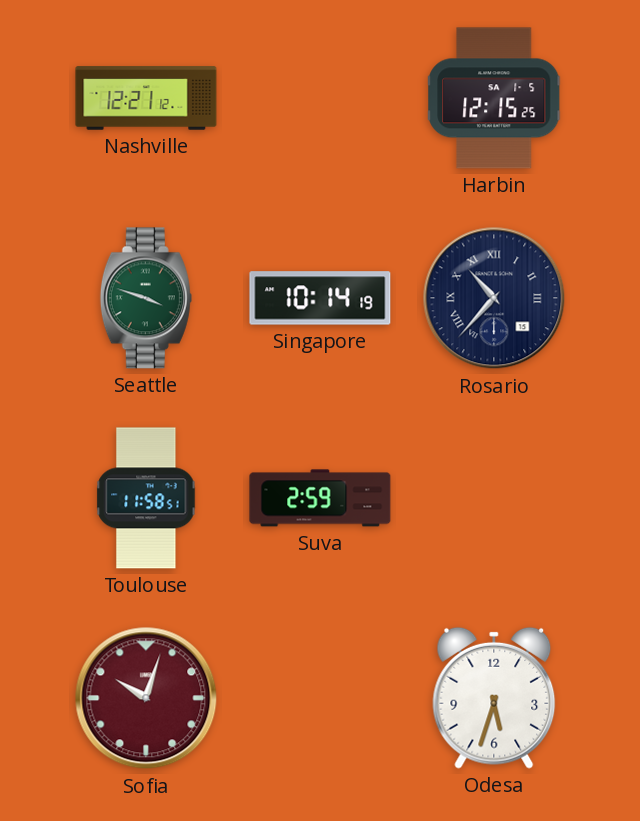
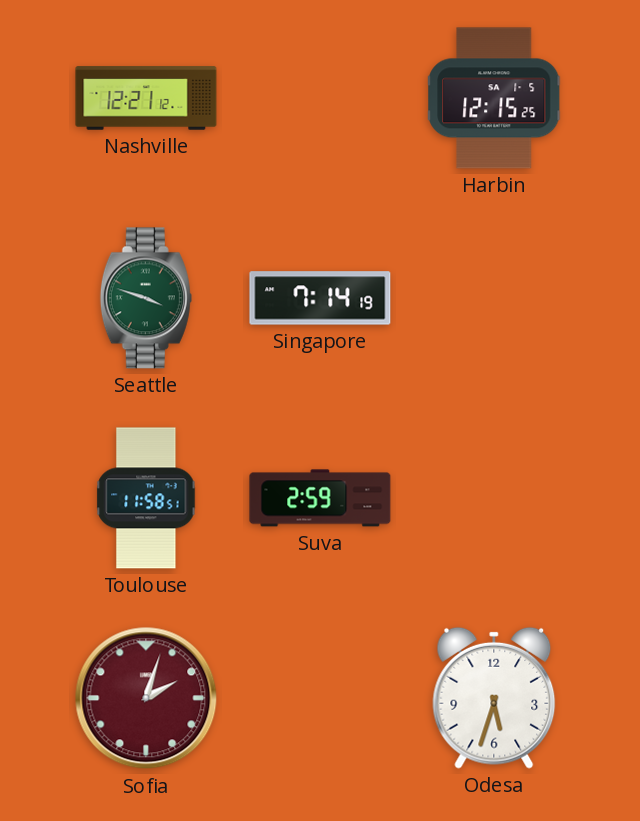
Singapore: 10:14 -> 7:14 (320, 298)
Rosario: 10:37 -> none (494, 298)
Sofia: 10:03 -> 2:03 (146, 698)
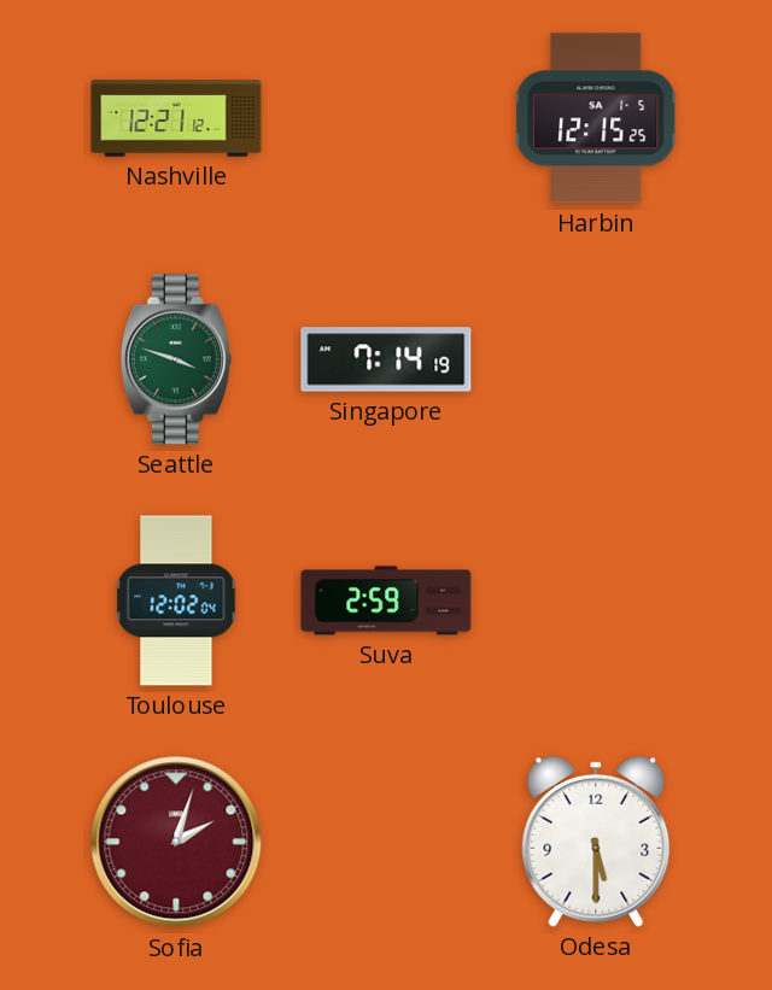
Toulouse: 11:58 -> 12:02 (176, 601)
Odesa: 5:33 -> 5:30 (596, 842)
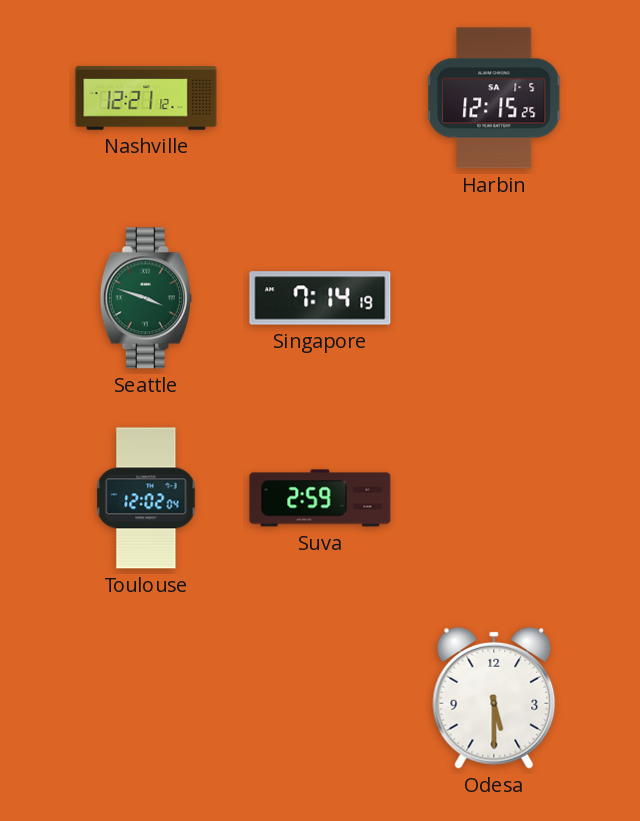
Sofia: 2:03 -> none (176, 842)
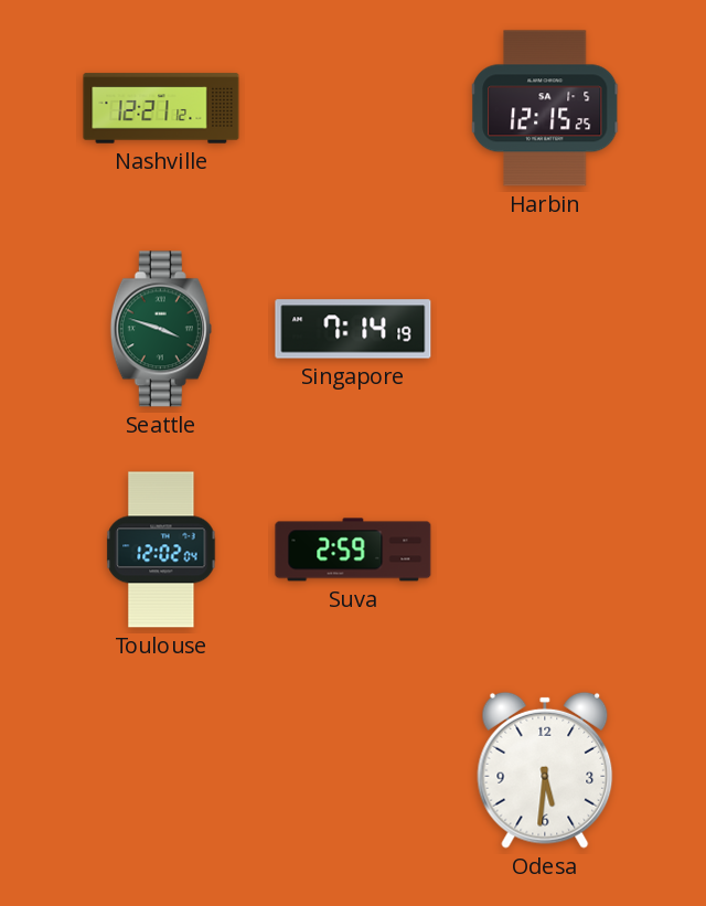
Odesa: 5:30 -> 5:31 (545, 770)
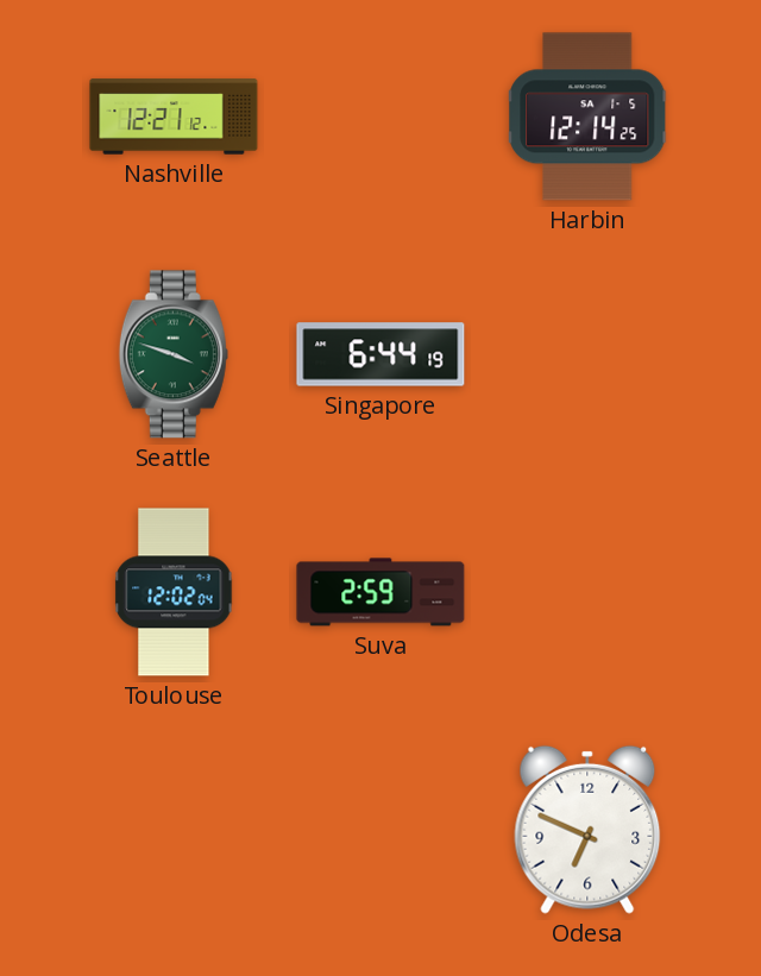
Harbin: 12:15 -> 12:14 (589, 117)
Singapore: 7:14 -> 6:44 (380, 354)
Odesa: 5:31 -> 6:49 (587, 830)
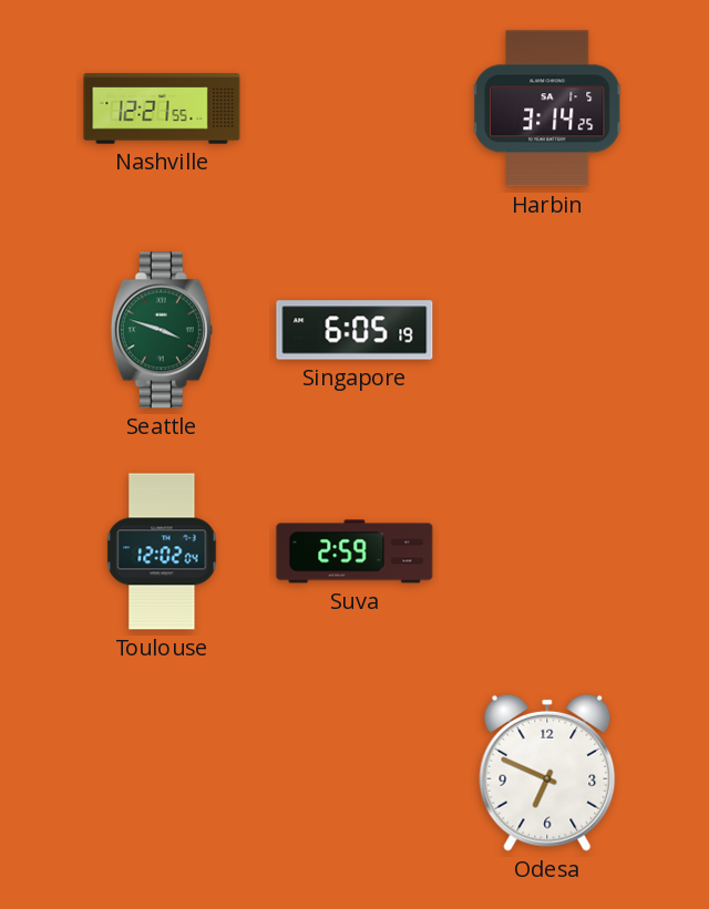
Nashville: 12:21:12 -> 12:21:55 (162, 109)
Harbin: 12:14 -> 3:14 (548, 109)
Singapore: 6:44 -> 6:05 (354, 330)
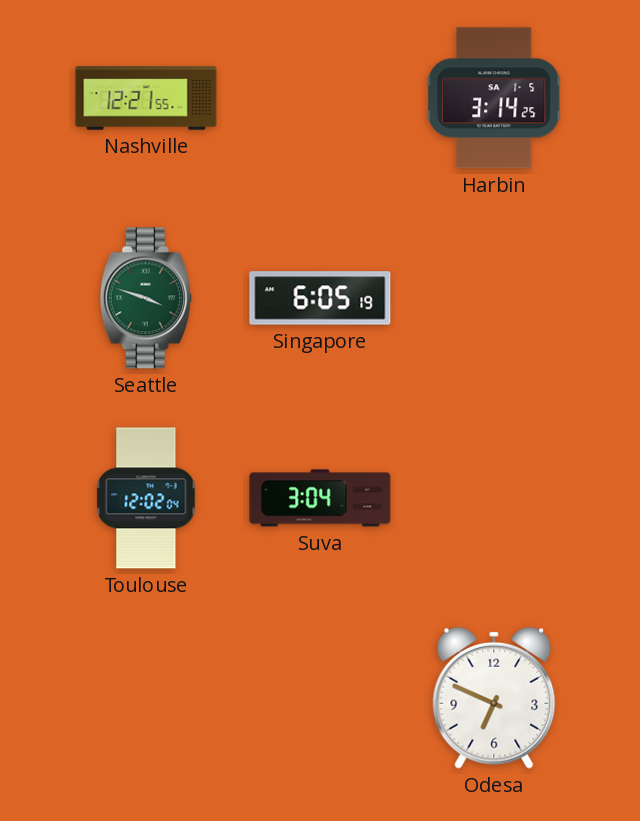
Suva: 2:59 -> 3:04 (320, 498)
